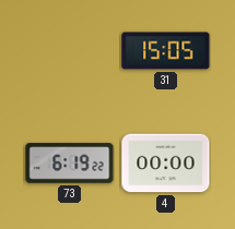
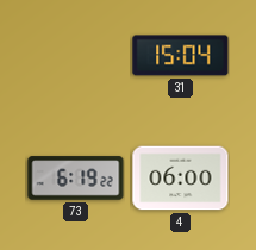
31: 15:05 -> 15:04 (181, 56)
4: 00:00 -> 06:00 (181, 179)
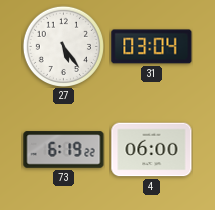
27: none -> 5:24 (63, 46)
31: 15:04 -> 03:04 (152, 47)
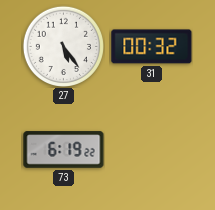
31: 03:04 -> 00:32 (152, 47)
4: 06:00 -> none (152, 150)
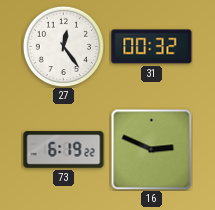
27: 5:24 -> 12:24 (63, 46)
16: none -> 2:49 (151, 149)
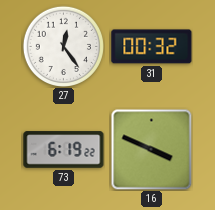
16: 2:49 -> 3:49 (151, 149)
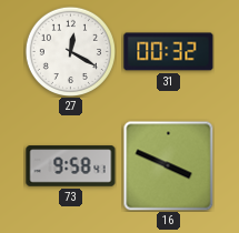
27: 12:24 -> 12:20 (70, 51)
73: 6:19 -> 9:58 (71, 166)
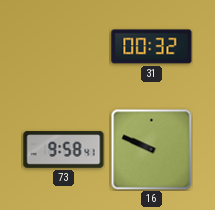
27: 12:20 -> none (70, 51)
16: 3:49 -> 9:49 (151, 149)
